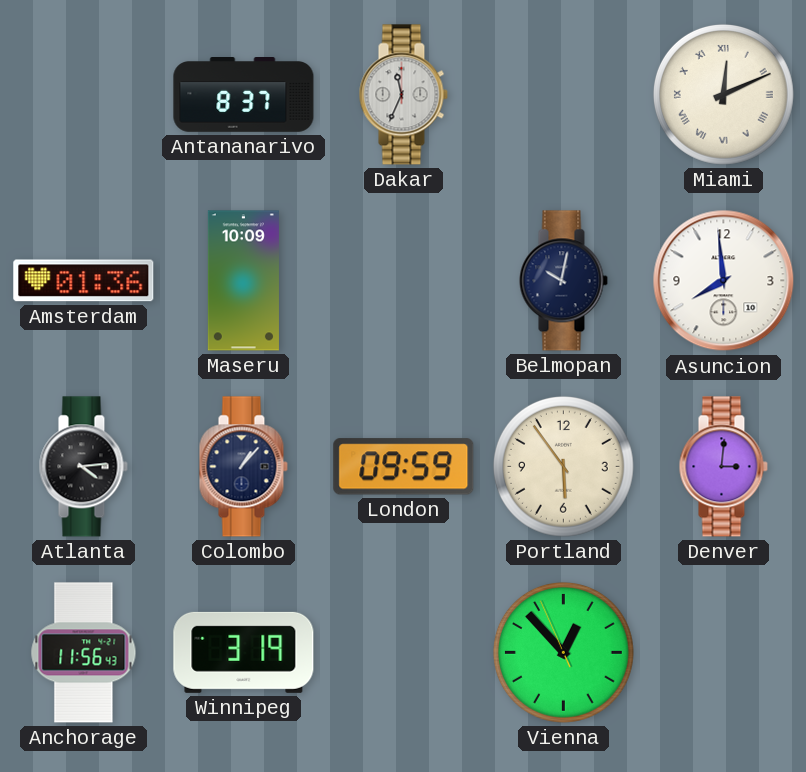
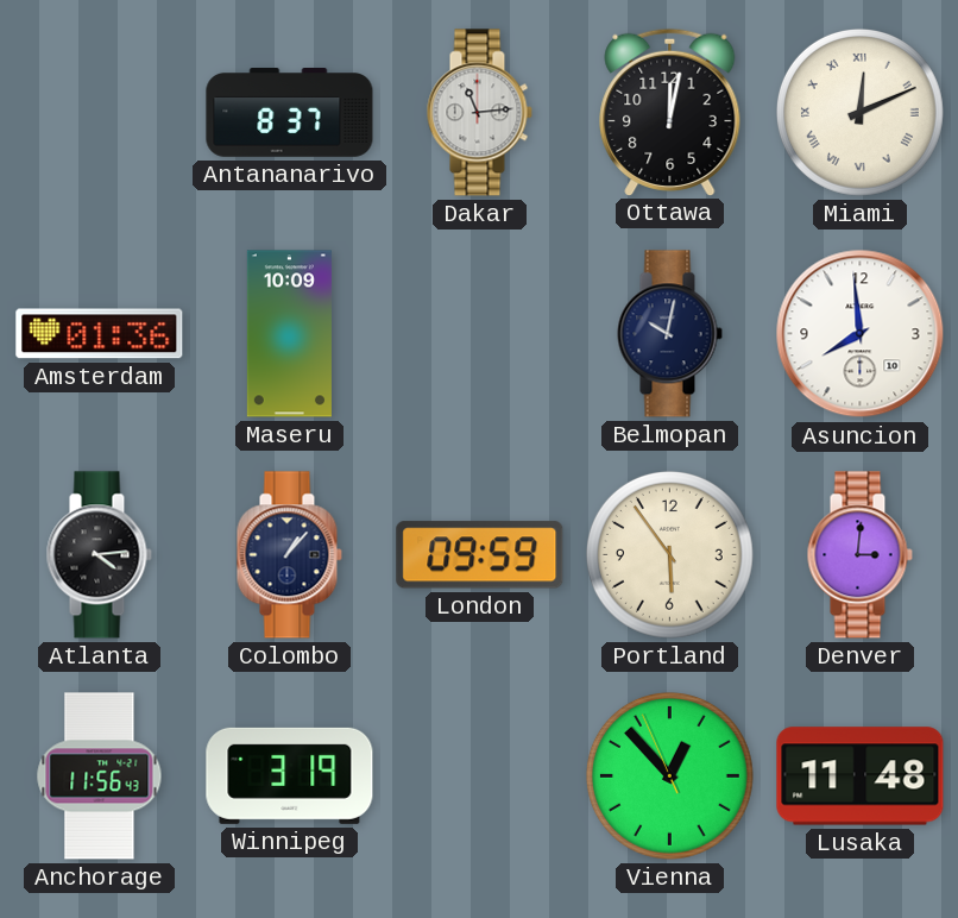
Dakar: 11:34 -> 11:14 (479, 113)
Ottawa: none -> 12:02 (670, 112)
Lusaka: none -> 11:48 (861, 776)
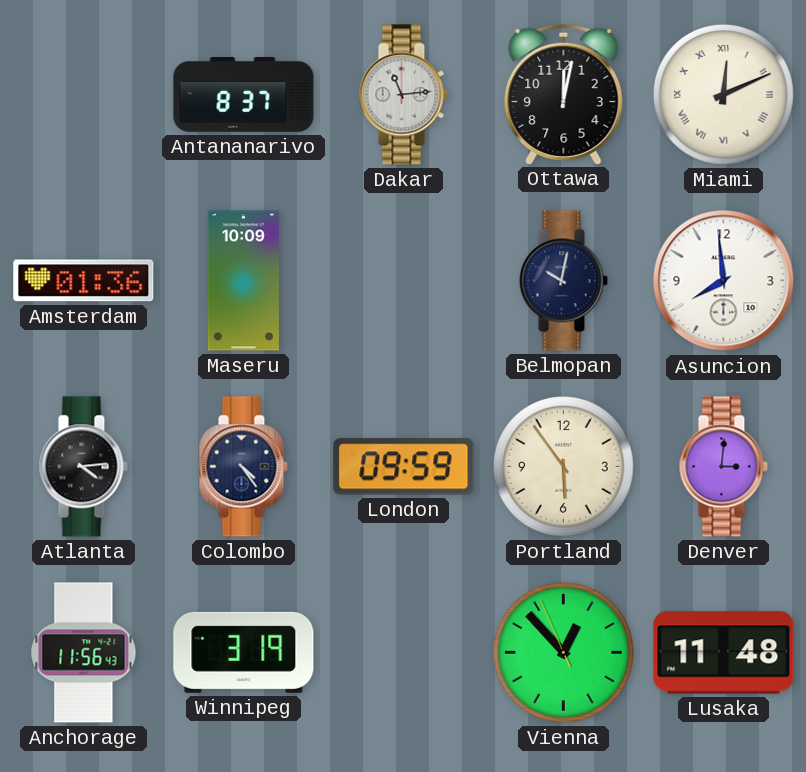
Colombo: 1:07 -> 4:24 (243, 467)
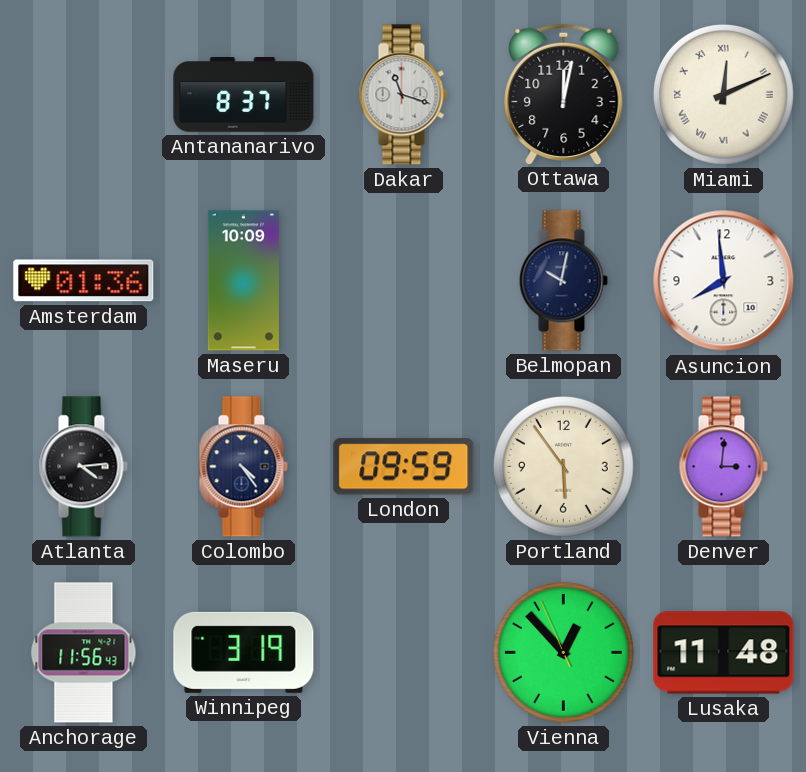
Dakar: 11:14 -> 11:18 (403, 95)
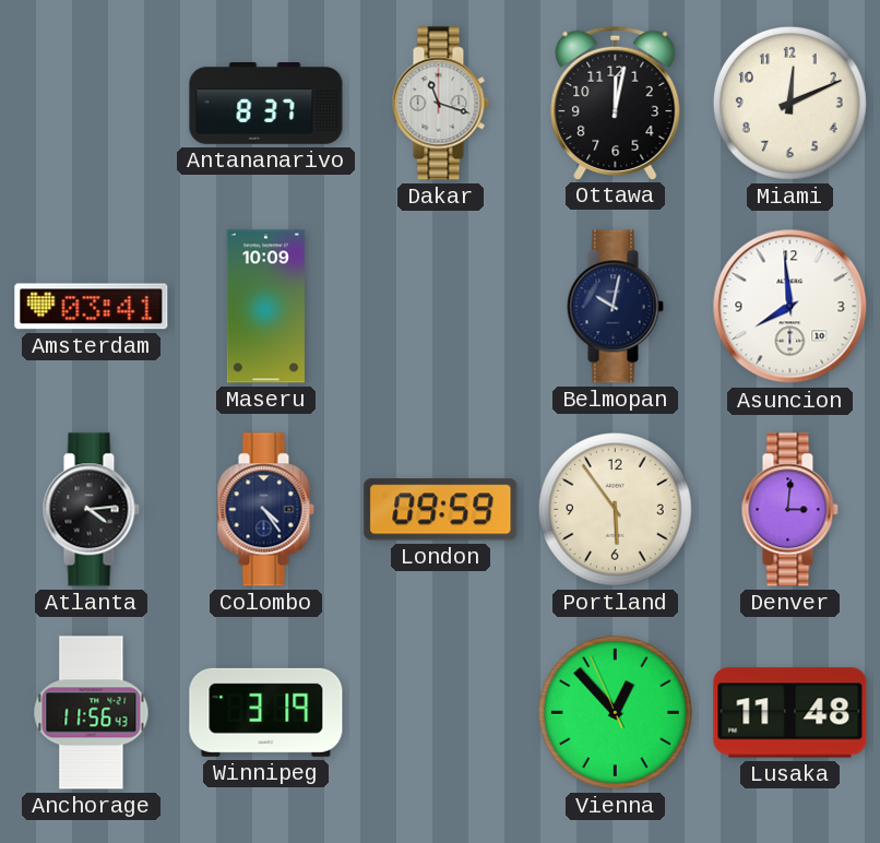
Miami numerals: Roman -> Arabic (789, 103)
Amsterdam: 01:36 -> 03:41 (92, 307)
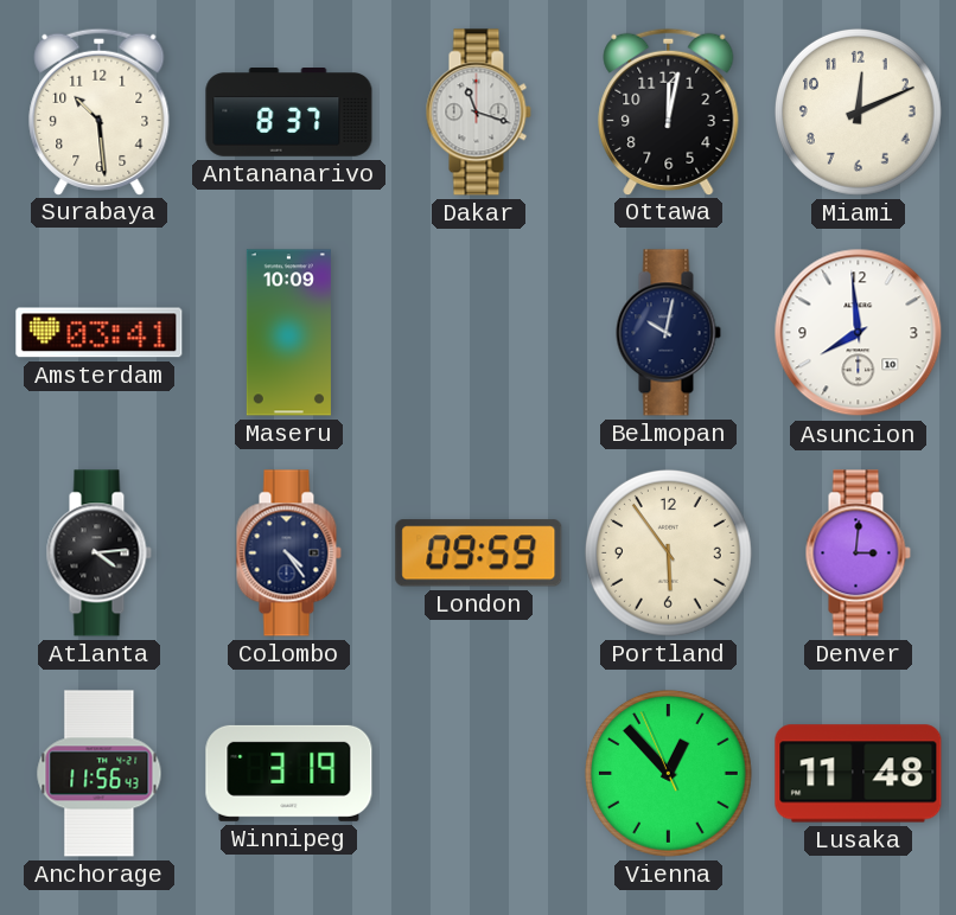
Surabaya: none -> 10:29 (100, 111)
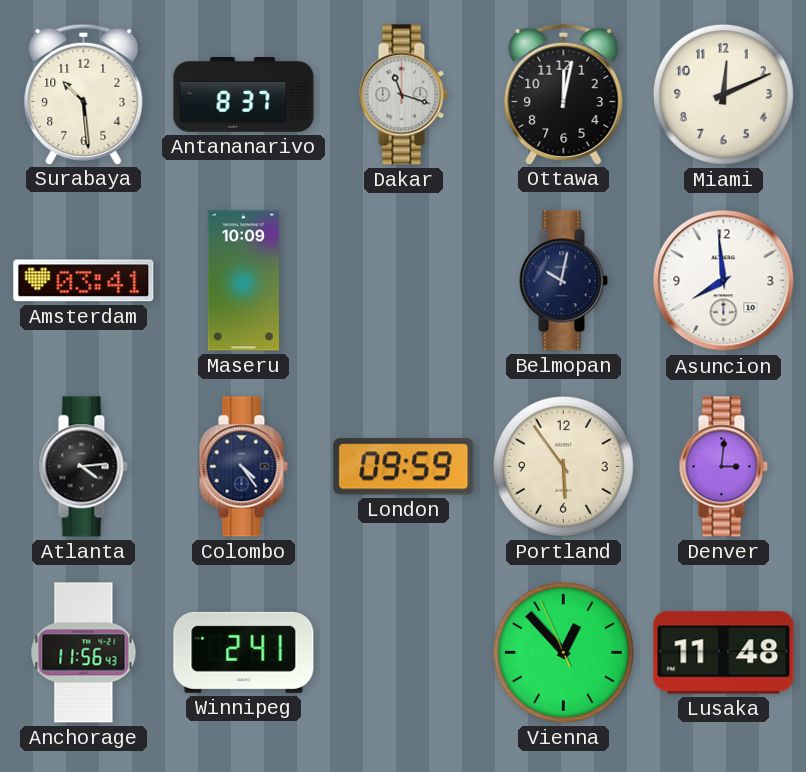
Winnipeg: 3:19 -> 2:41 (244, 652)
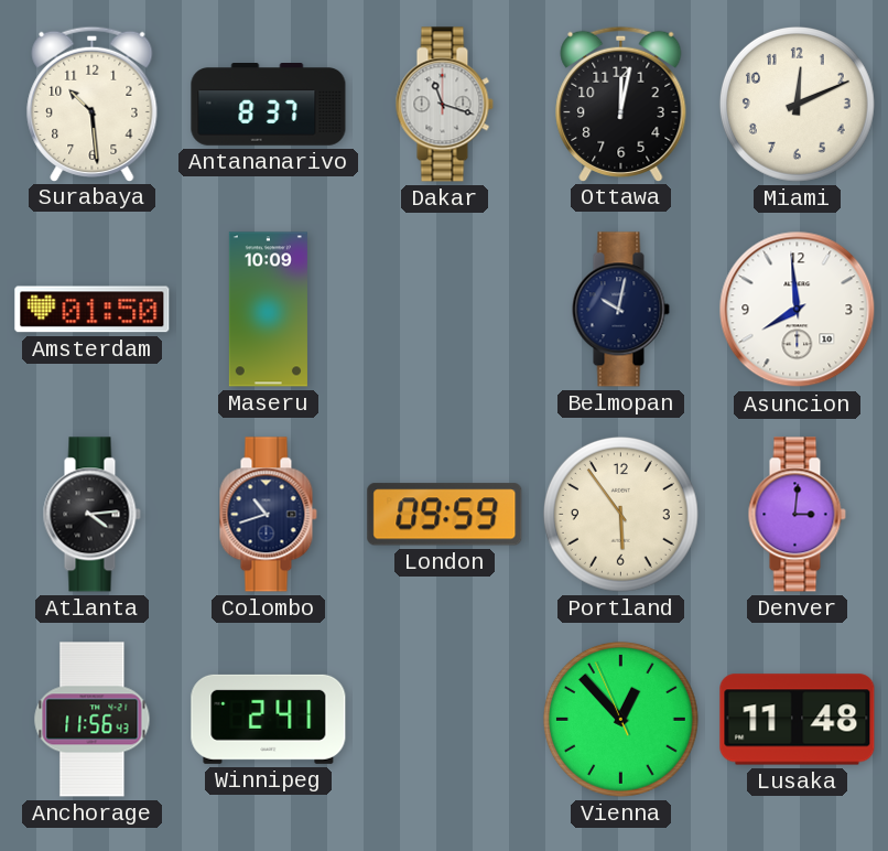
Amsterdam: 03:41 -> 01:50 (93, 310)
Colombo: 4:24 -> 10:42 (268, 515)
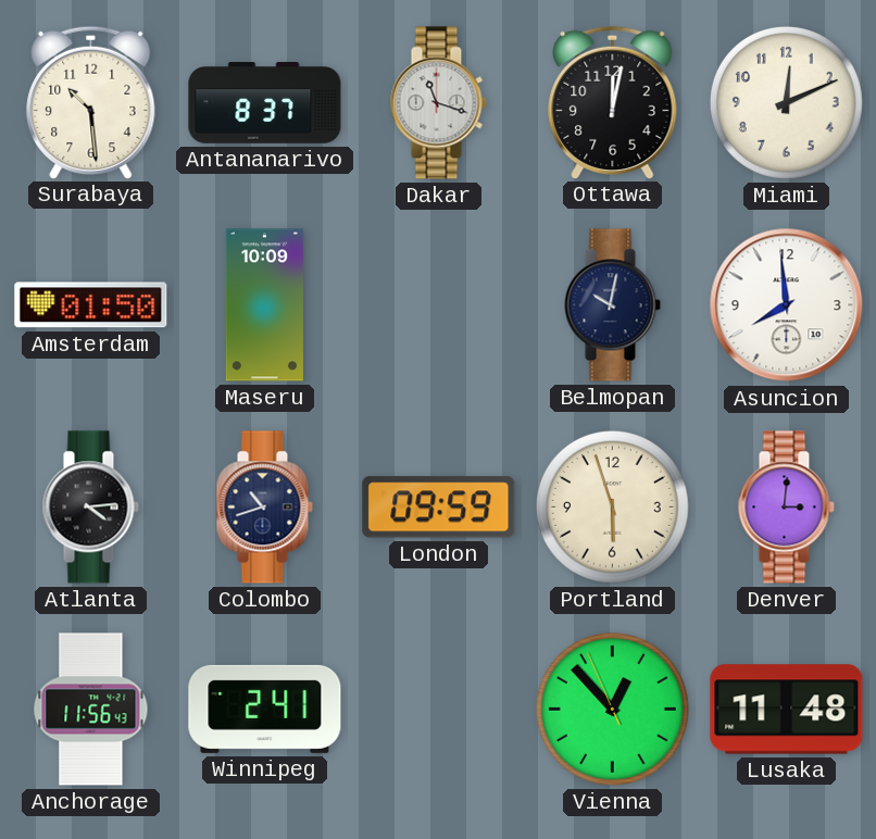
Portland: 5:54 -> 5:57 (612, 506)
